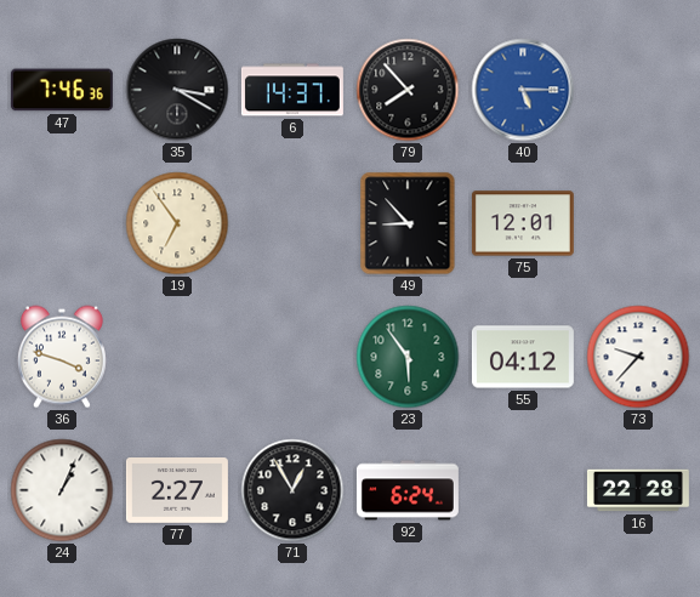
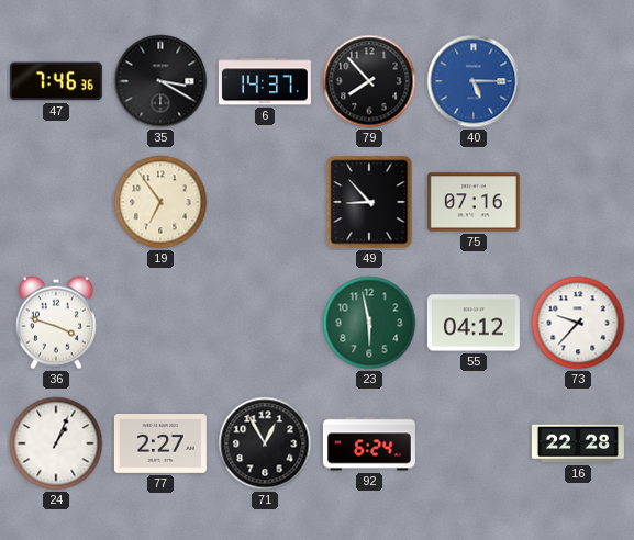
75: 12:01 -> 07:16 (474, 202)
23: 5:54 -> 5:58 (369, 323)
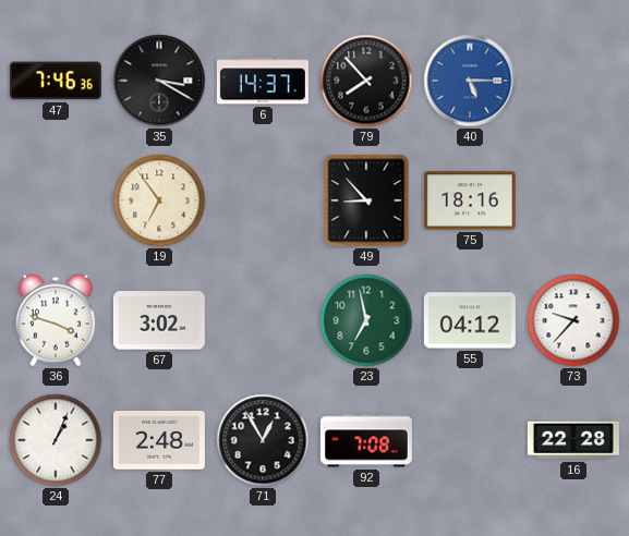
75: 07:16 -> 18:16 (470, 200)
67: none -> 3:02 (159, 320)
23: 5:58 -> 6:58 (366, 320)
77: 2:27 -> 2:48 (159, 441)
92: 6:24 -> 7:08 (366, 440)
